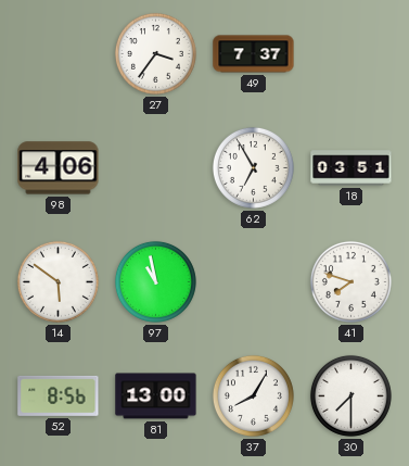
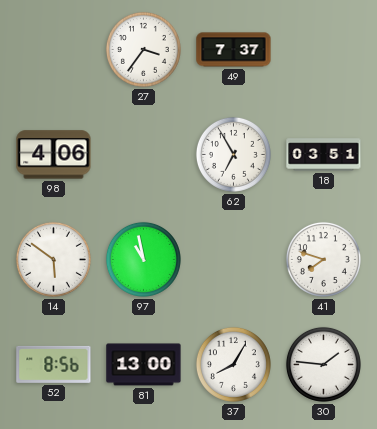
30: 7:30 -> 1:46 (323, 364)
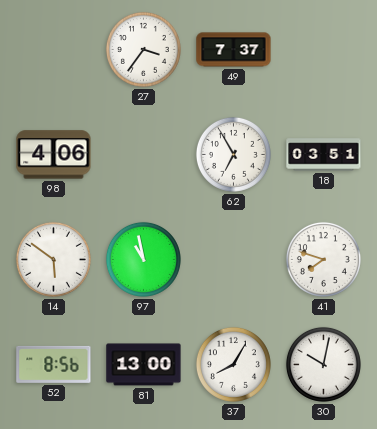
30: 1:46 -> 10:02 (323, 364)
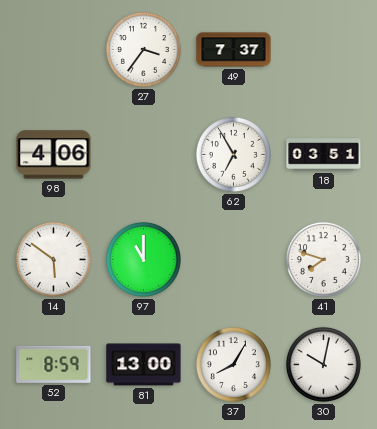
97: 10:58 -> 11:00 (143, 259)
52: 8:56 -> 8:59 (54, 364)
